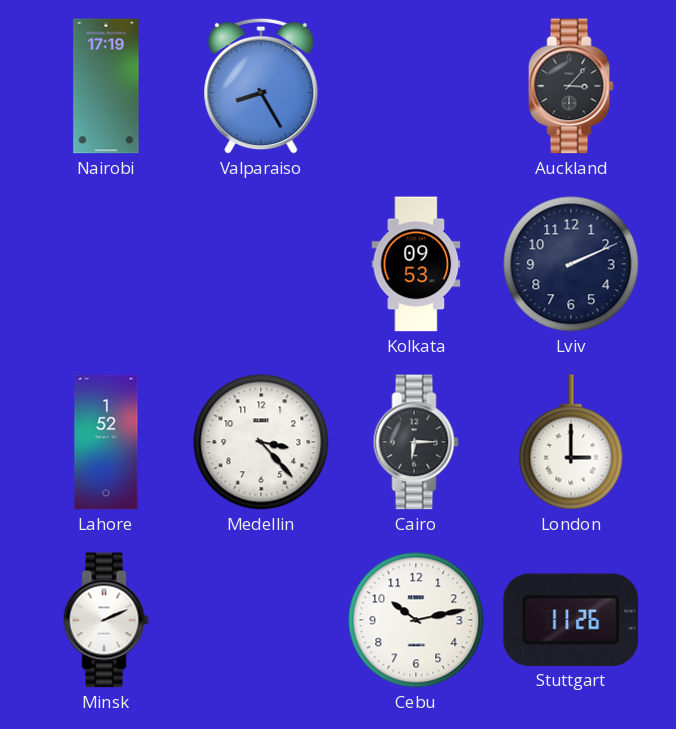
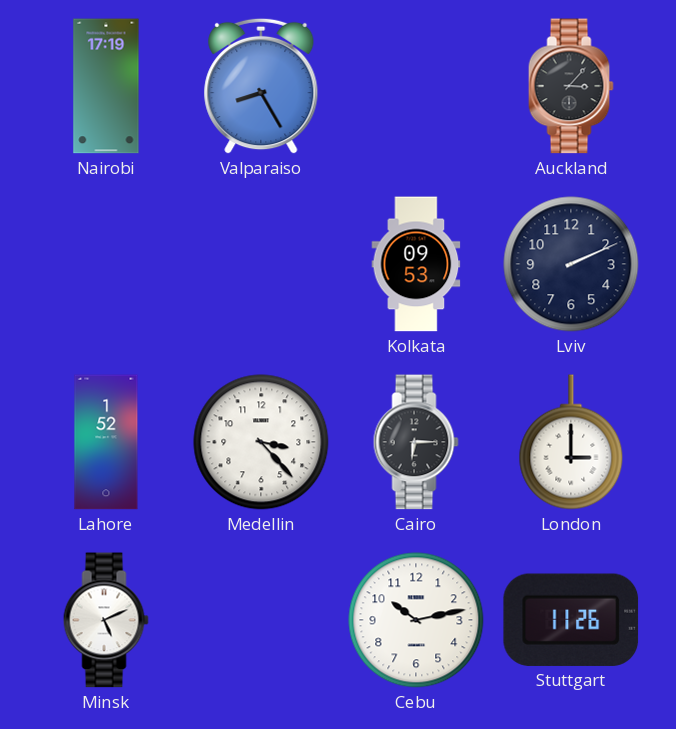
Minsk: 2:11 -> 5:11 (106, 620)
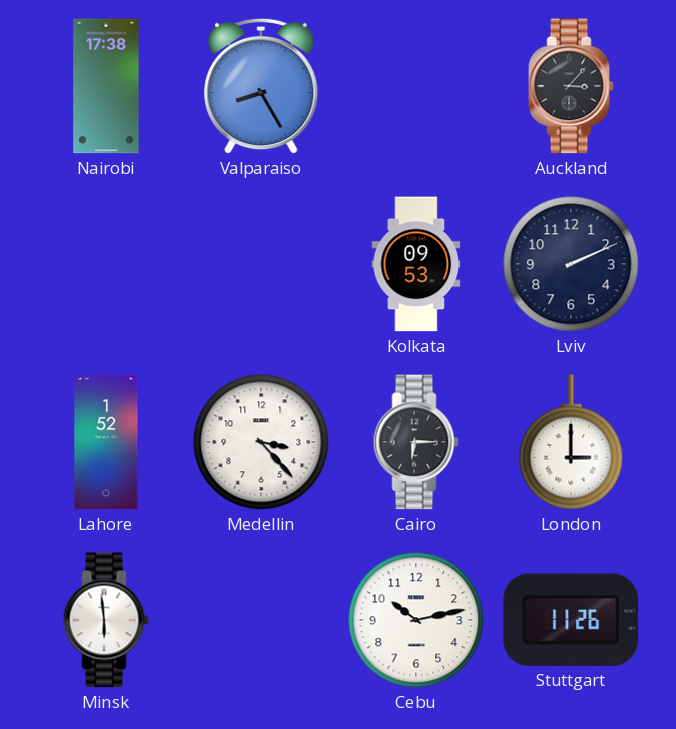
Nairobi: 17:19 -> 17:38 (106, 86)
Minsk: 5:11 -> 5:59 (106, 620)
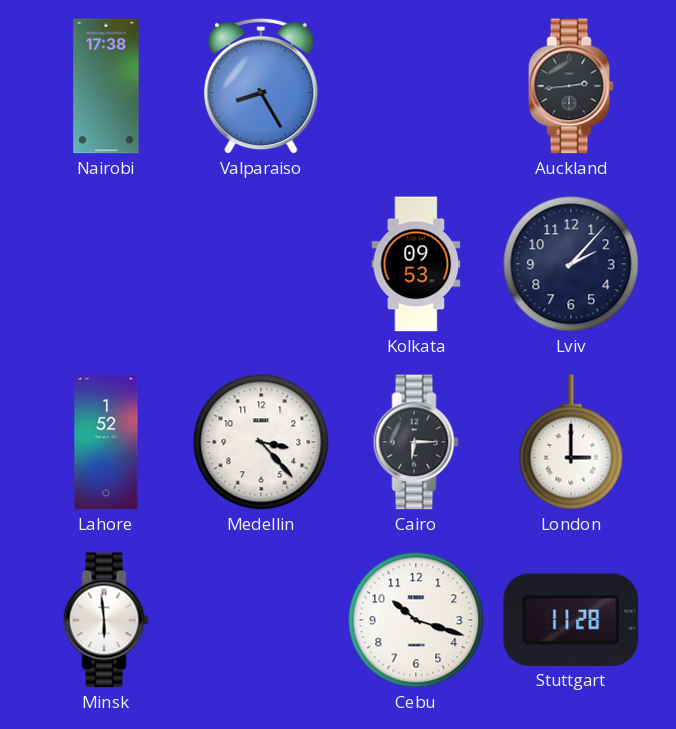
Auckland: 3:07 -> 2:44 (571, 86)
Lviv: 2:11 -> 2:07 (571, 264)
Cebu: 10:13 -> 10:18 (416, 620)
Stuttgart: 11:26 -> 11:28 (571, 620)
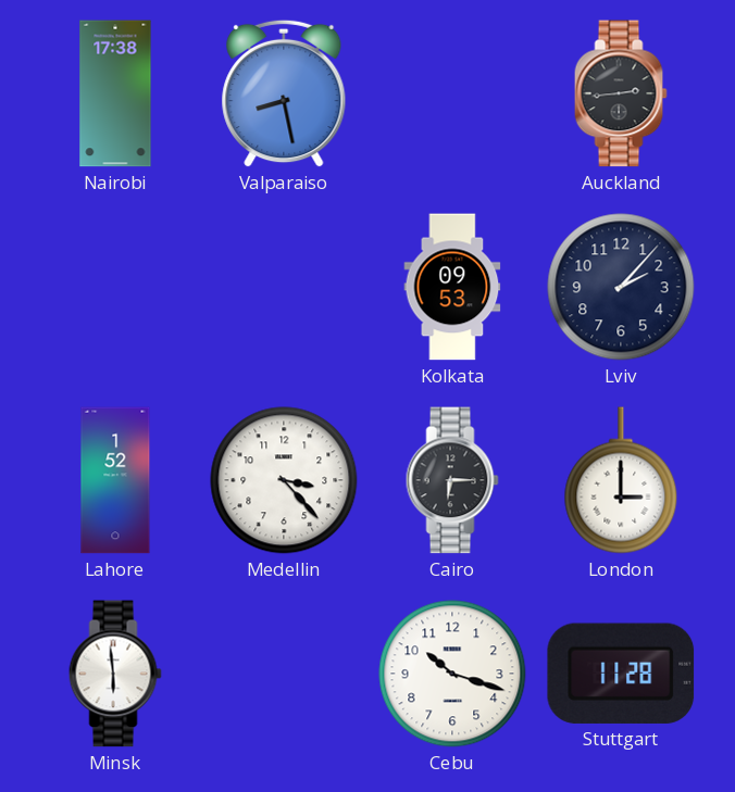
Valparaiso: 8:25 -> 8:28 (284, 93)
